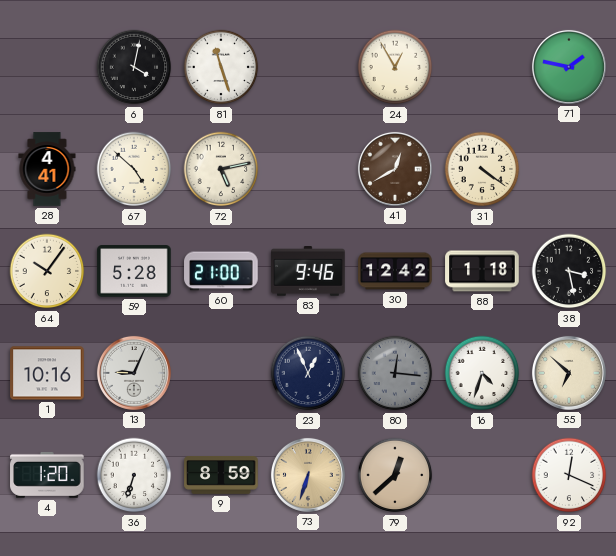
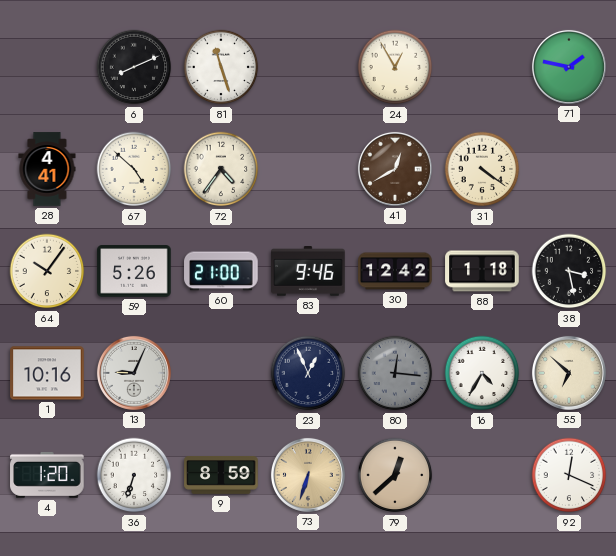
6: 4:02 -> 8:11 (134, 67)
72: 5:13 -> 4:36 (221, 169)
59: 5:28 -> 5:26 (134, 271)
16: 4:33 -> 4:35 (482, 373)
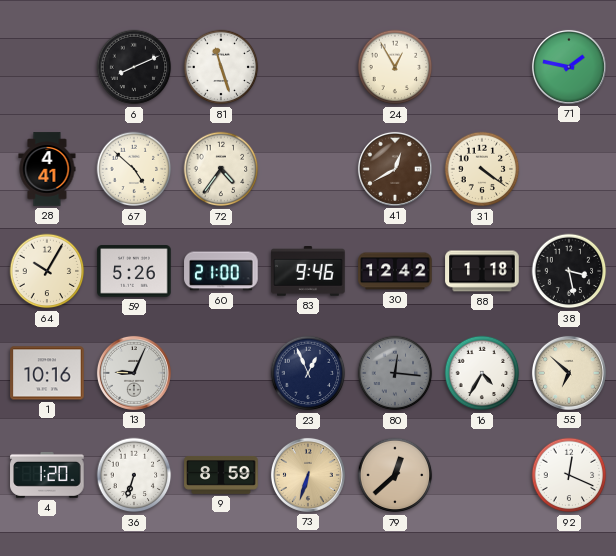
64: 10:06 -> 10:05 (47, 271)
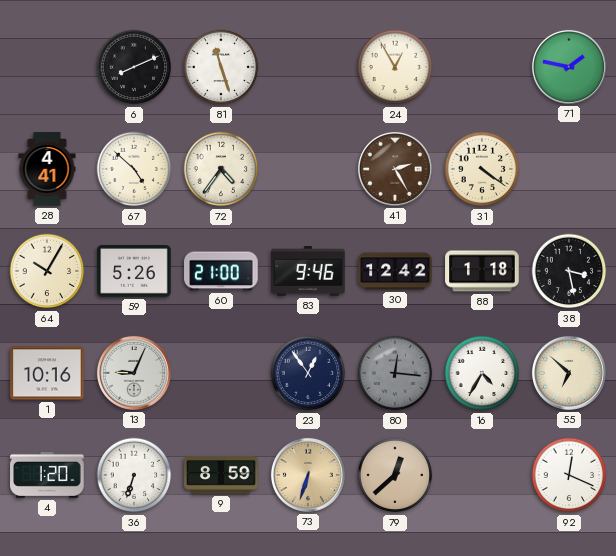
41: 12:40 -> 2:25 (395, 169)
23: 12:56 -> 12:54 (308, 373)
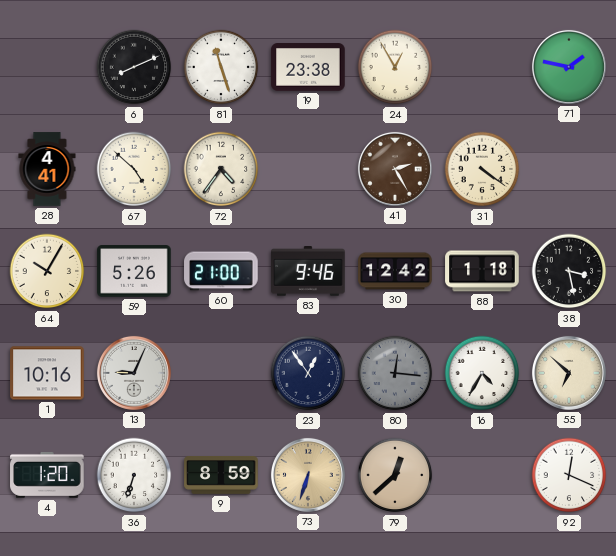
19: none -> 23:38 (308, 68)
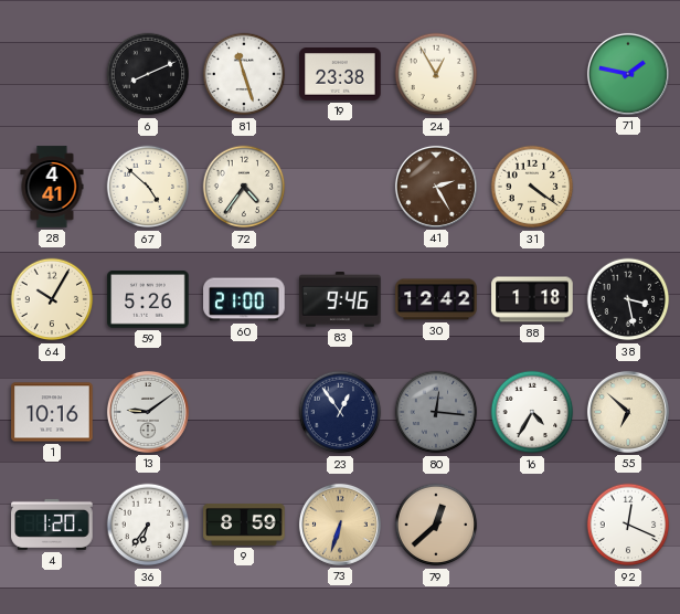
13: 9:04 -> 9:09 (148, 412)
36: 6:33 -> 6:36 (148, 525)
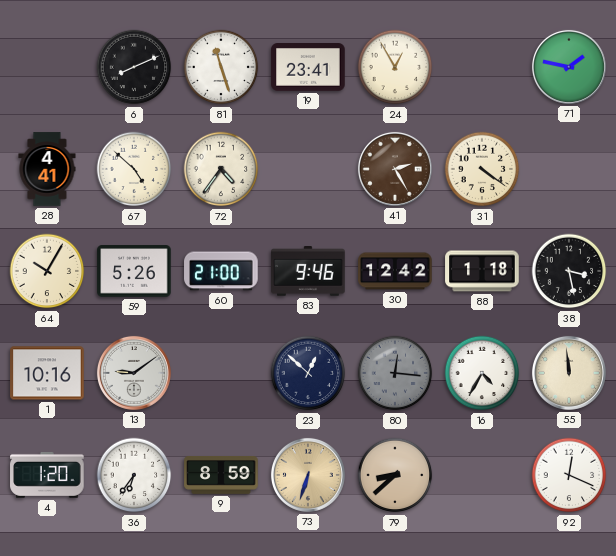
19: 23:38 -> 23:41 (308, 68)
23: 12:54 -> 12:52 (308, 373)
55: 6:52 -> 11:59 (569, 373)
79: 12:38 -> 8:38 (395, 475)
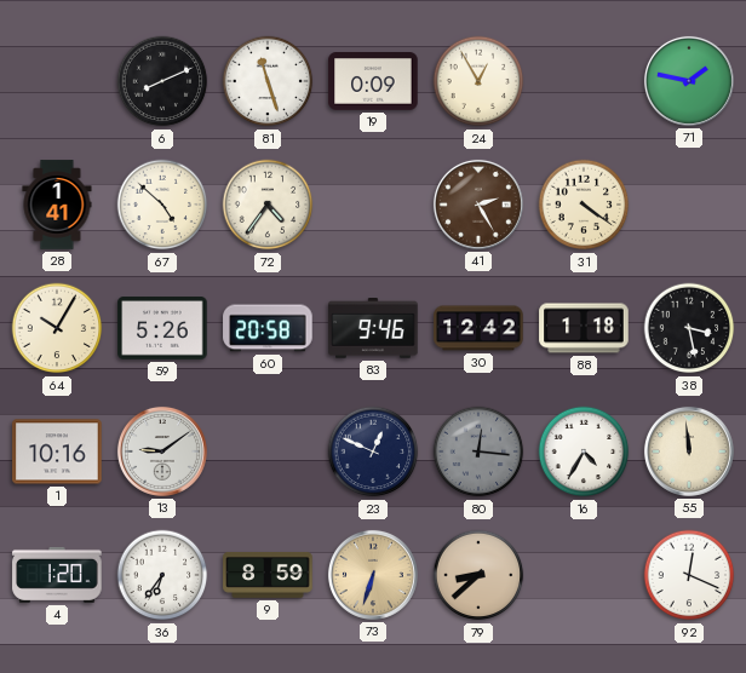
19: 23:41 -> 0:09 (373, 82)
28: 4:41 -> 1:41 (57, 205)
60: 21:00 -> 20:58 (268, 328)
23: 12:52 -> 12:49 (373, 451)
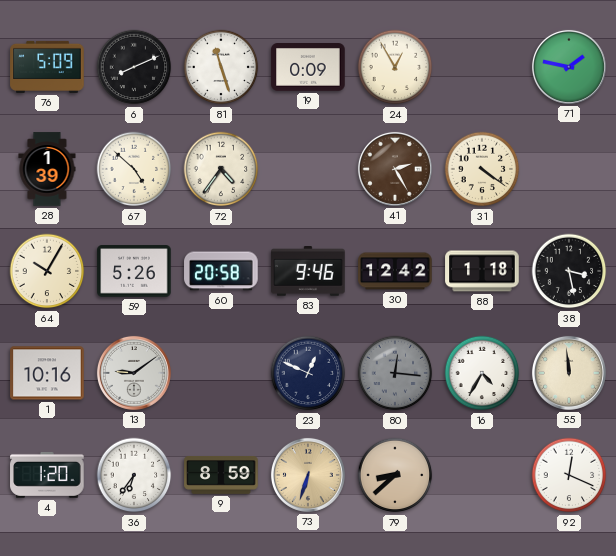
76: none -> 5:09 (47, 67)
28: 1:41 -> 1:39 (47, 169)
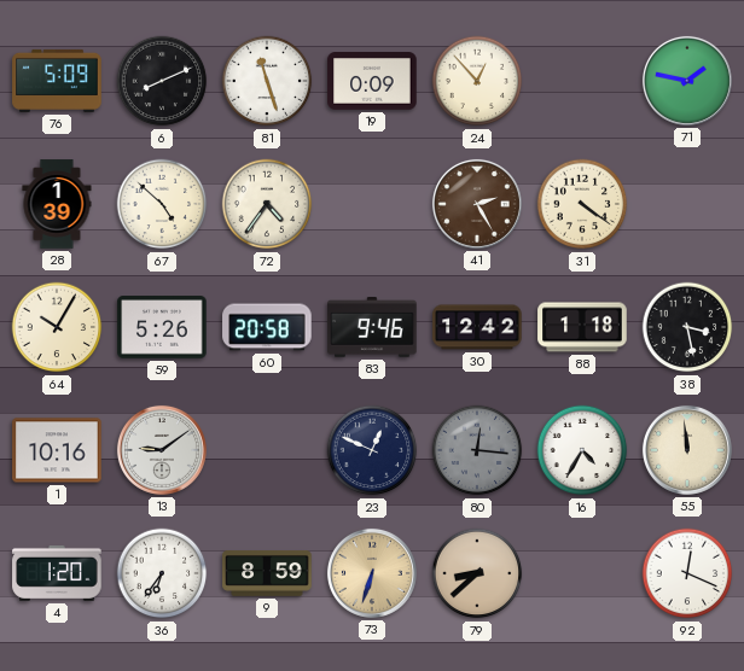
24: 12:55 -> 12:53 (477, 81)
